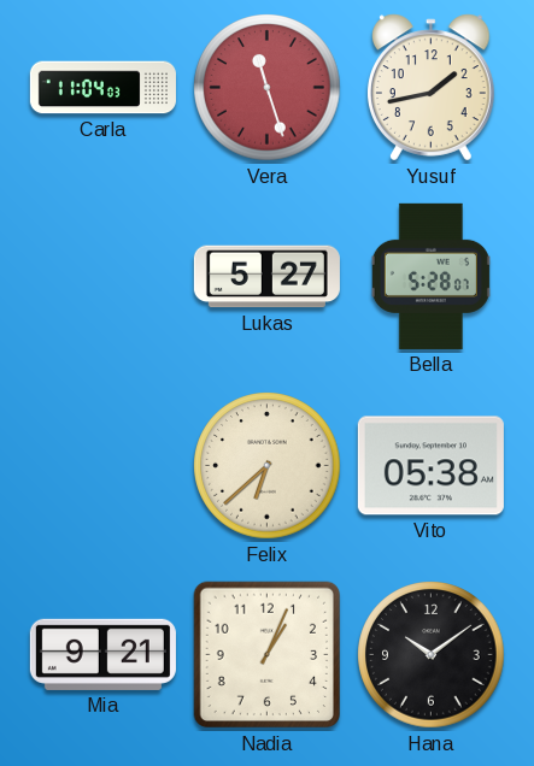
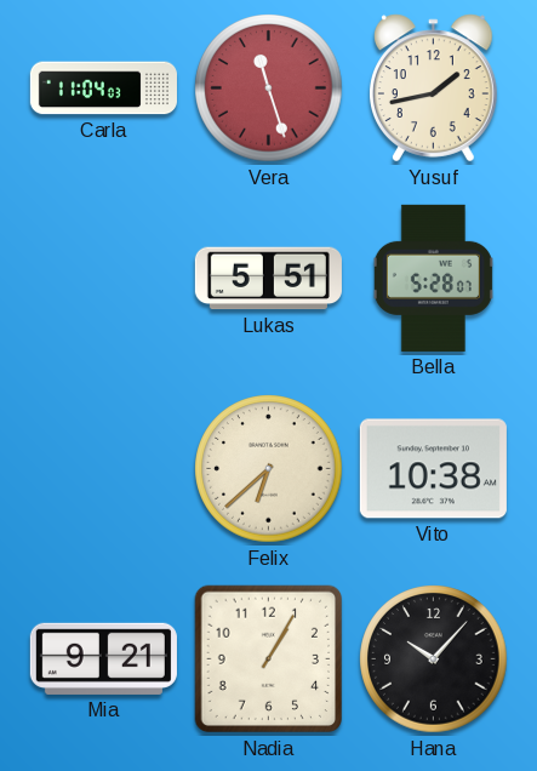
Lukas: 5:27 -> 5:51 (268, 279)
Vito: 05:38 -> 10:38 (433, 469)
Nadia: 1:04 -> 1:05 (269, 659)
Hana: 10:09 -> 10:07 (434, 659)
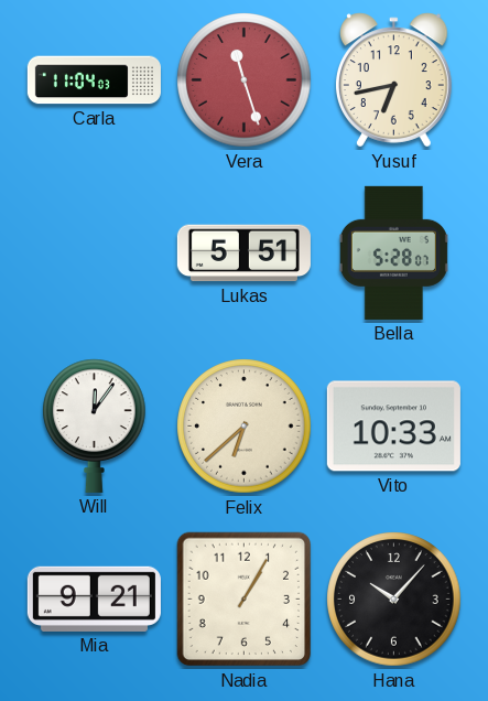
Yusuf: 1:43 -> 6:43 (394, 80)
Will: none -> 12:06 (95, 425)
Vito: 10:38 -> 10:33 (393, 427)
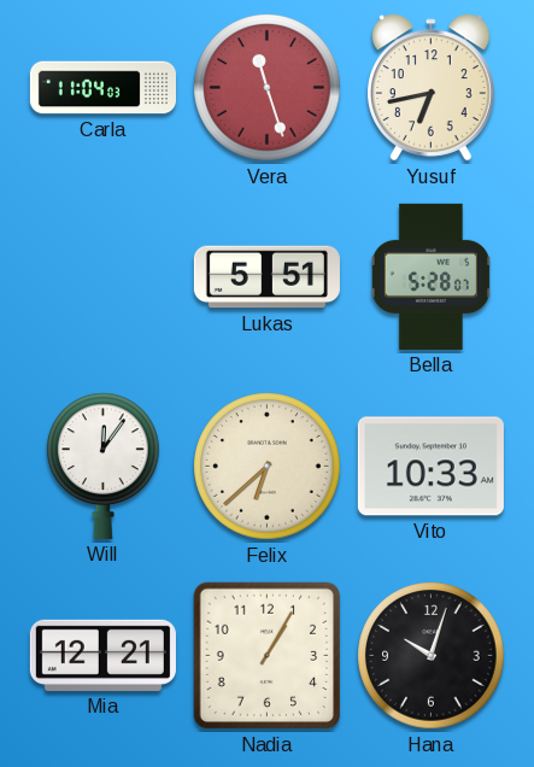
Mia: 9:21 -> 12:21 (102, 655)
Hana: 10:07 -> 10:03 (432, 656)
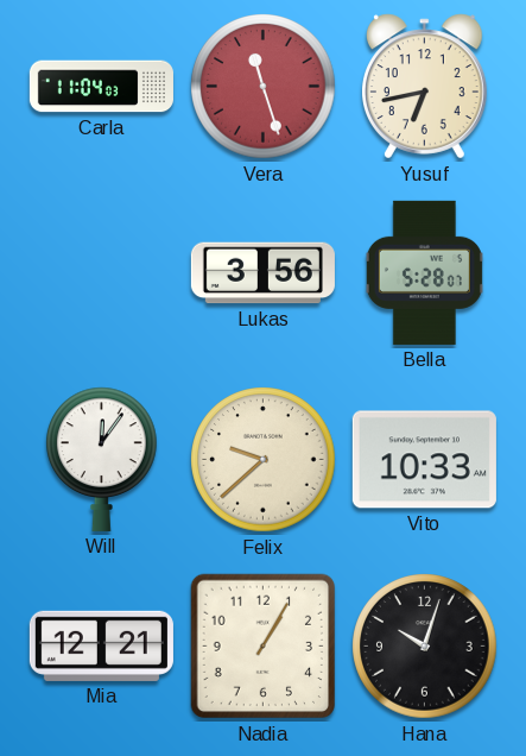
Lukas: 5:51 -> 3:56 (262, 273)
Felix: 6:38 -> 9:38 (264, 460)
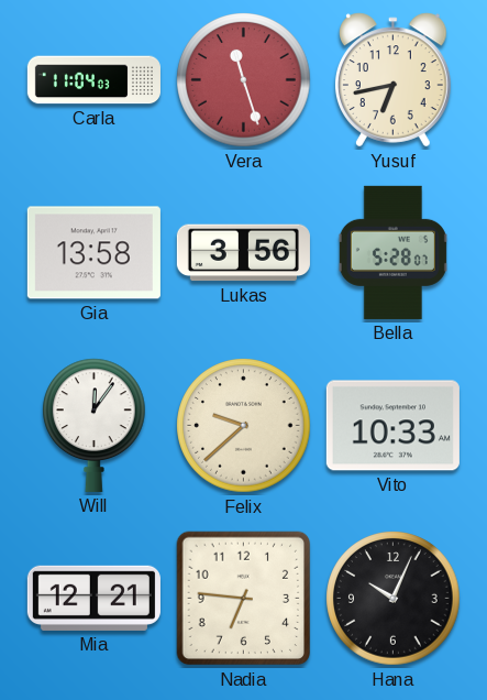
Gia: none -> 13:58 (93, 253)
Nadia: 1:05 -> 6:46 (244, 599)
Hana: 10:03 -> 10:04 (394, 599)
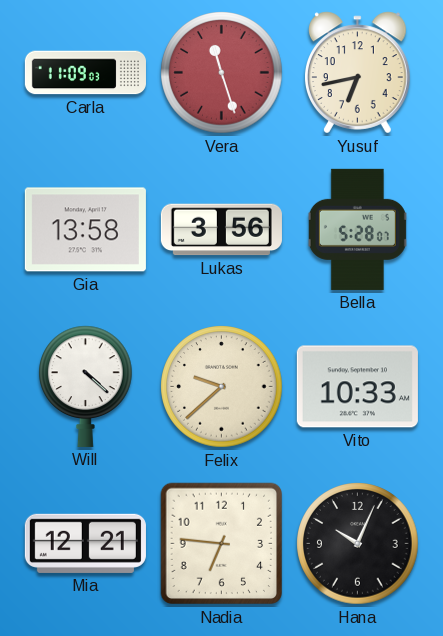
Carla: 11:04 -> 11:09 (85, 73)
Will: 12:06 -> 4:22 (86, 386)
